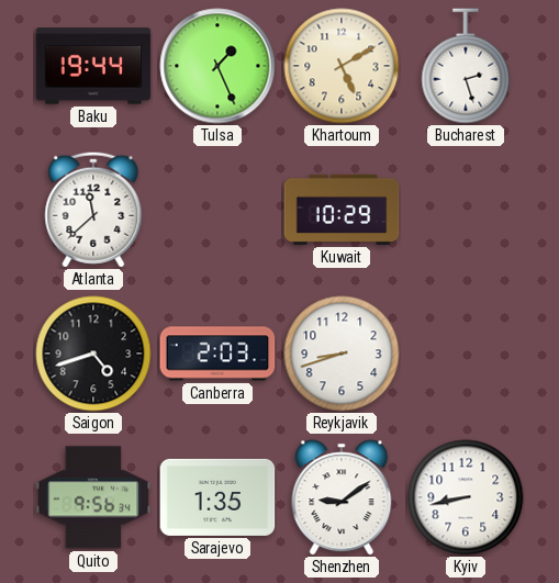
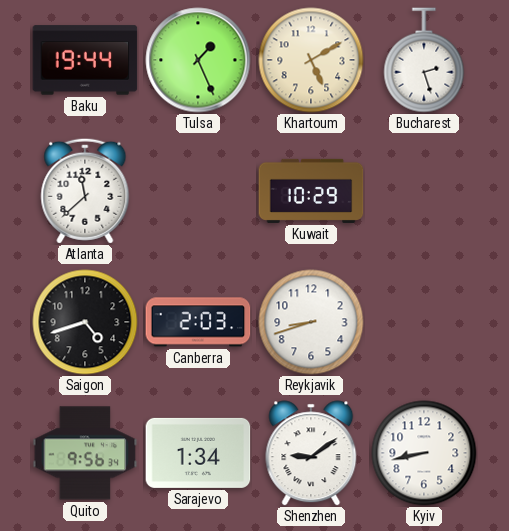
Sarajevo: 1:35 -> 1:34 (198, 453)
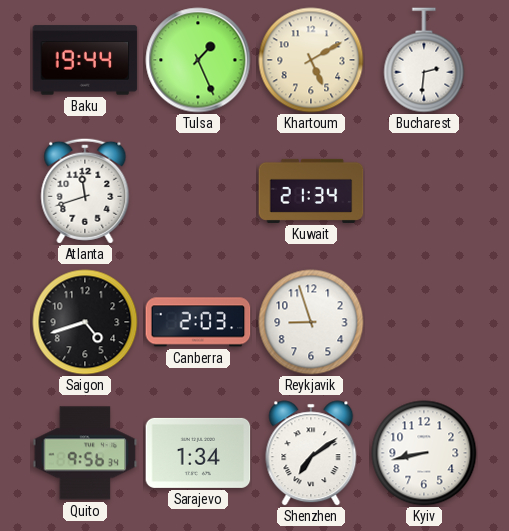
Bucharest: 2:27 -> 2:31 (424, 60)
Atlanta: 11:38 -> 11:42 (85, 191)
Kuwait: 10:29 -> 21:34 (311, 191)
Reykjavik: 8:42 -> 8:57 (311, 322)
Shenzhen: 9:09 -> 7:09 (311, 453)
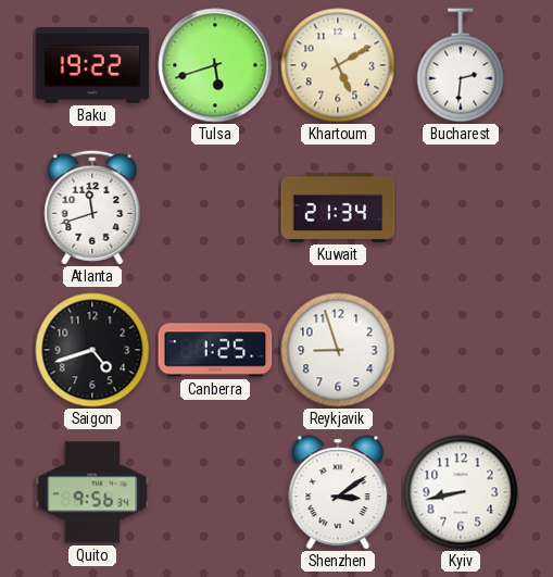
Baku: 19:44 -> 19:22 (92, 65)
Tulsa: 1:26 -> 5:42 (215, 65)
Canberra: 2:03 -> 1:25 (215, 350)
Sarajevo: 1:34 -> none (198, 453)
Shenzhen: 7:09 -> 3:09 (338, 492)
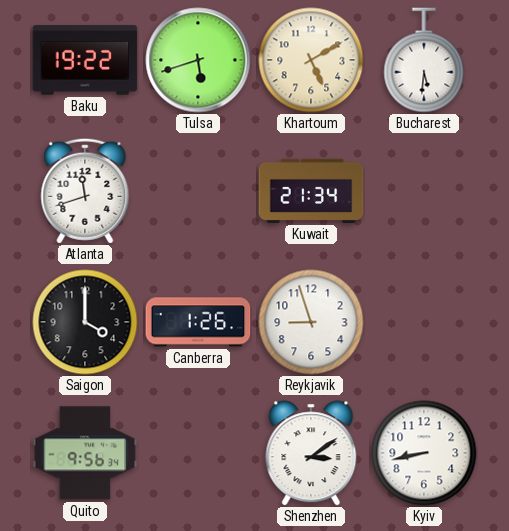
Bucharest: 2:31 -> 5:31 (424, 60)
Saigon: 4:42 -> 4:00 (85, 322)
Canberra: 1:25 -> 1:26 (198, 322)
